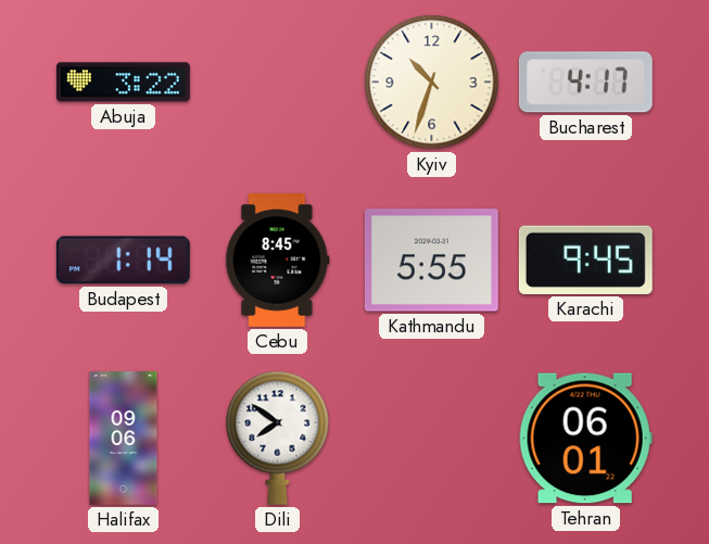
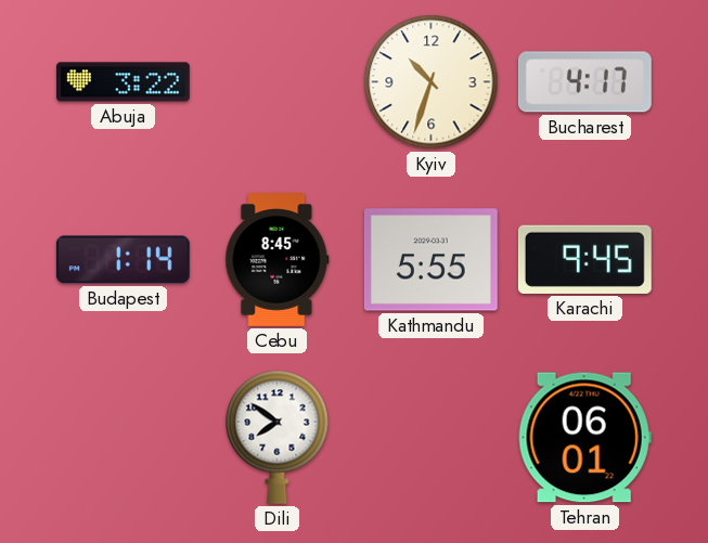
Halifax: 09:06 -> none (124, 439)
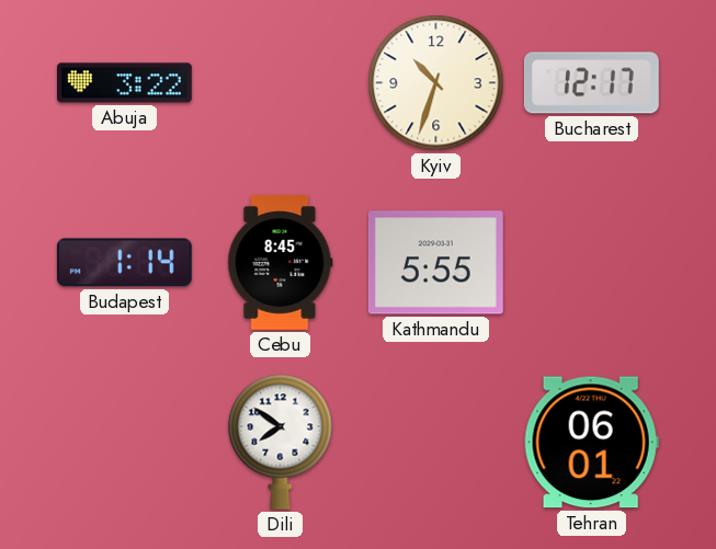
Bucharest: 4:17 -> 12:17 (591, 83)
Karachi: 9:45 -> none (584, 259)
